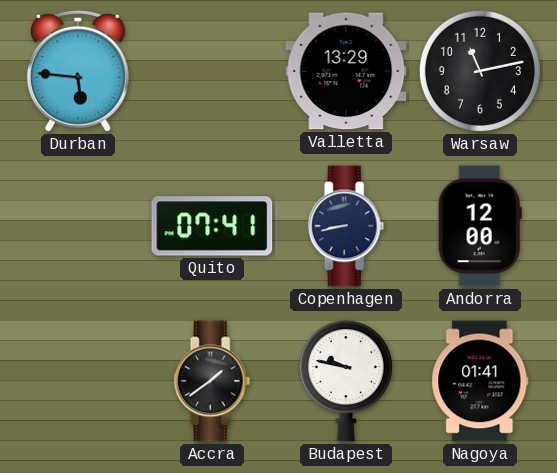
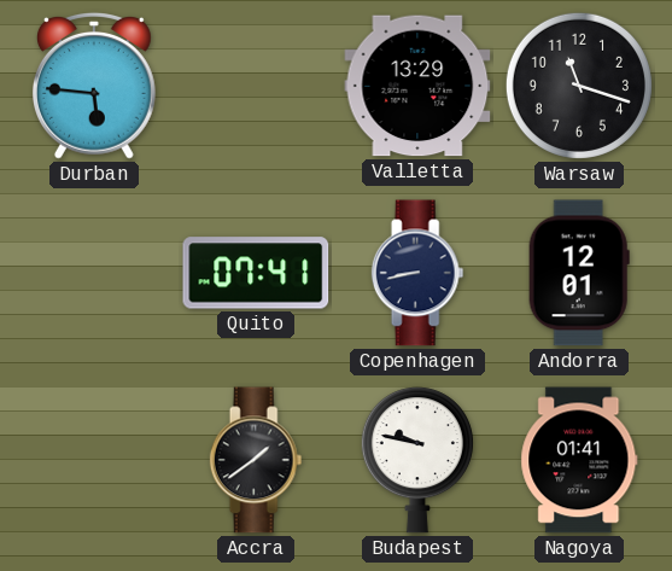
Warsaw: 11:13 -> 11:18 (579, 86)
Andorra: 12:00 -> 12:01 (579, 273)
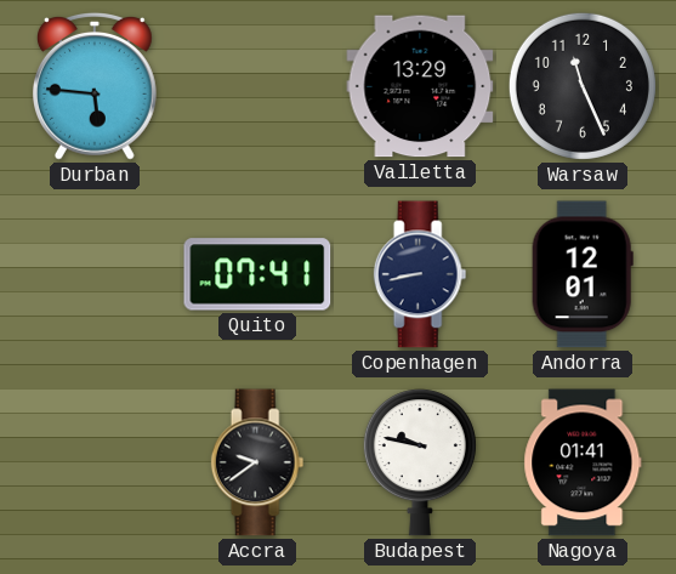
Warsaw: 11:18 -> 11:26 (583, 86)
Accra: 1:39 -> 9:39 (257, 462)
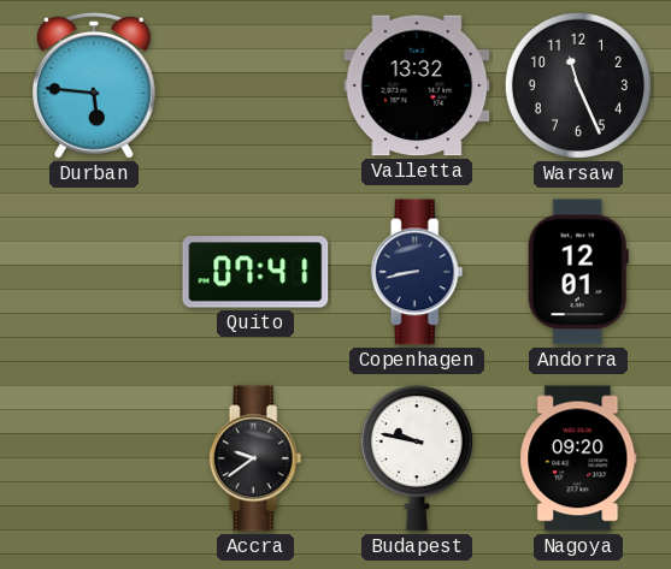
Valletta: 13:29 -> 13:32 (417, 85)
Nagoya: 01:41 -> 09:20 (578, 458)
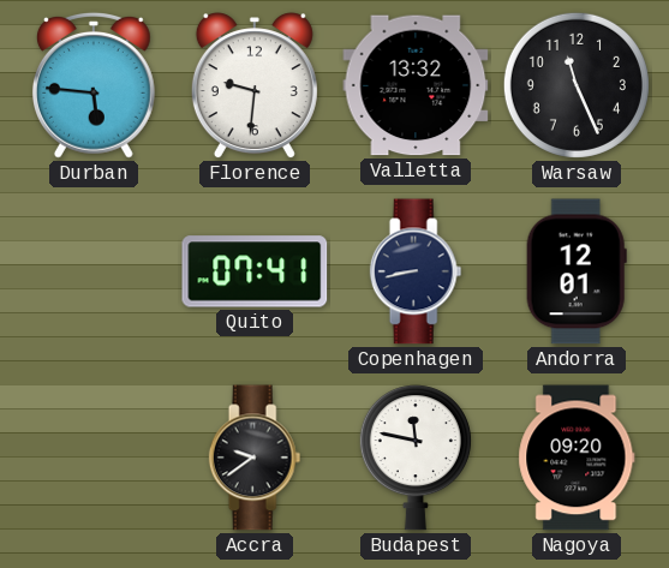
Florence: none -> 9:31 (255, 86)
Budapest: 9:47 -> 11:47 (416, 458)
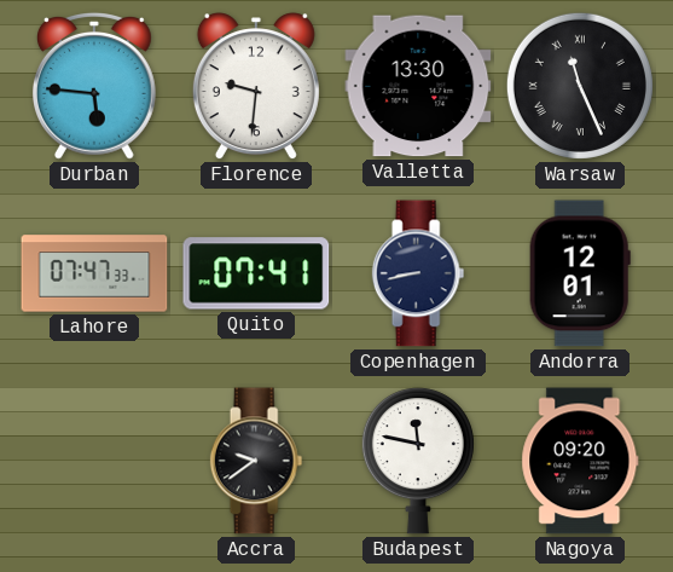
Valletta: 13:32 -> 13:30 (418, 86)
Warsaw numerals: Arabic -> Roman (580, 86)
Lahore: none -> 07:47 (94, 273)
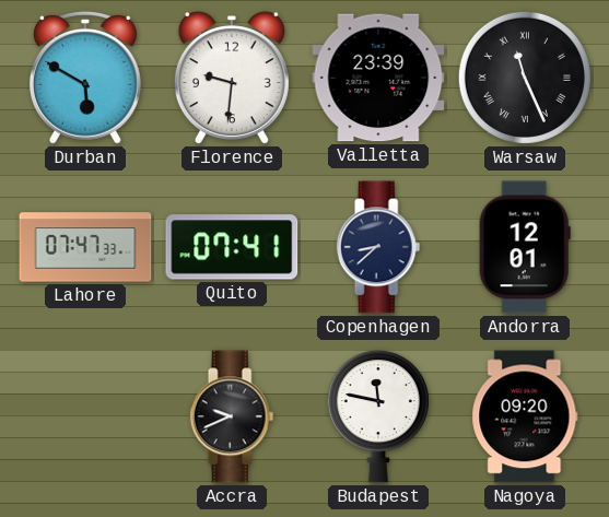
Durban: 5:46 -> 5:50 (85, 78)
Valletta: 13:30 -> 23:39 (378, 78)
Copenhagen: 8:43 -> 8:38 (378, 247)
Accra: 9:39 -> 9:41 (232, 416)
